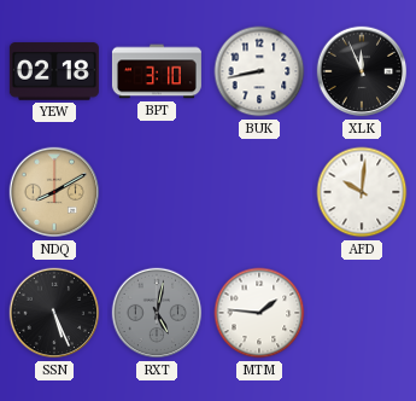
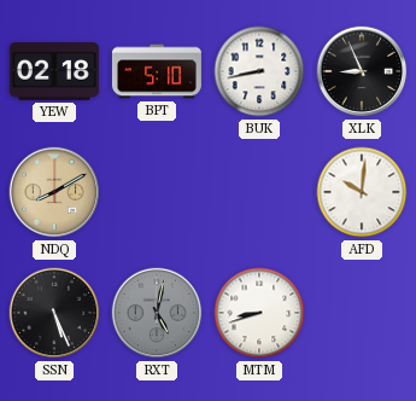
BPT: 3:10 -> 5:10 (157, 71)
XLK: 11:56 -> 8:56 (362, 71)
MTM: 1:46 -> 8:42 (259, 313)
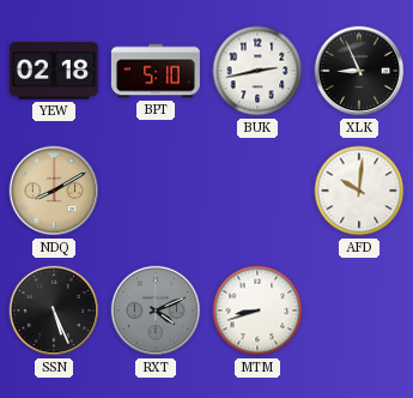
BUK: 8:43 -> 2:43 (257, 71)
RXT: 5:02 -> 4:11 (156, 310)
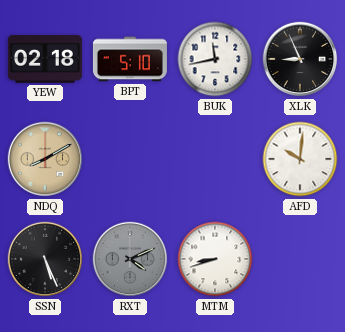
BUK: 2:43 -> 11:43 (215, 59)
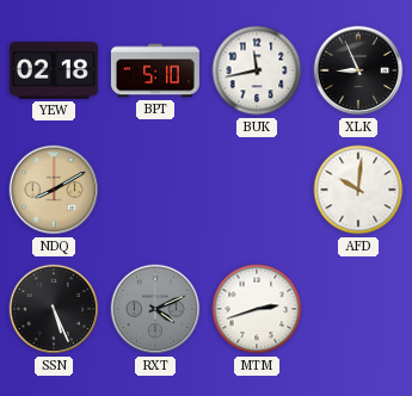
MTM: 8:42 -> 2:42 (257, 309)
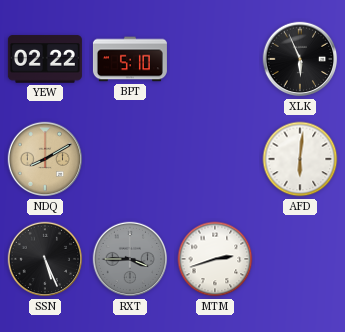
YEW: 02:18 -> 02:22 (45, 59)
BUK: 11:43 -> none (257, 70)
XLK: 8:56 -> 5:56 (300, 59)
AFD: 10:01 -> 6:01 (300, 159)
RXT: 4:11 -> 3:45 (130, 259)
